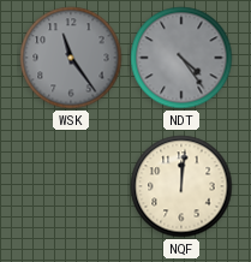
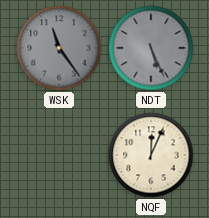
NDT: 4:24 -> 5:26 (151, 48)
NQF: 12:01 -> 12:04 (151, 155)
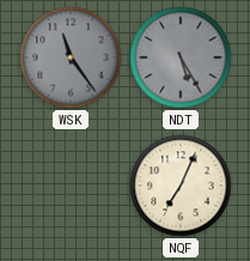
NDT: 5:26 -> 5:25 (181, 57)
NQF: 12:04 -> 7:04 (181, 186)
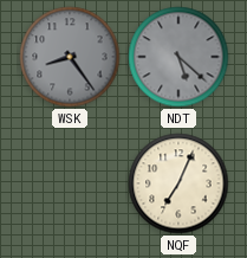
WSK: 11:24 -> 8:24 (70, 57)
NDT: 5:25 -> 5:22 (178, 57)
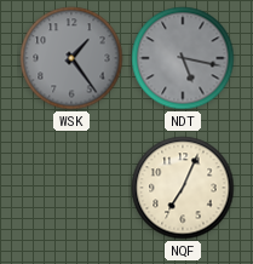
WSK: 8:24 -> 1:24 (71, 58)
NDT: 5:22 -> 5:17 (183, 58)
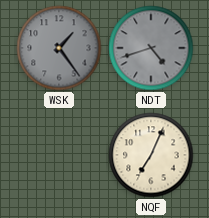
NDT: 5:17 -> 4:42 (151, 48)
